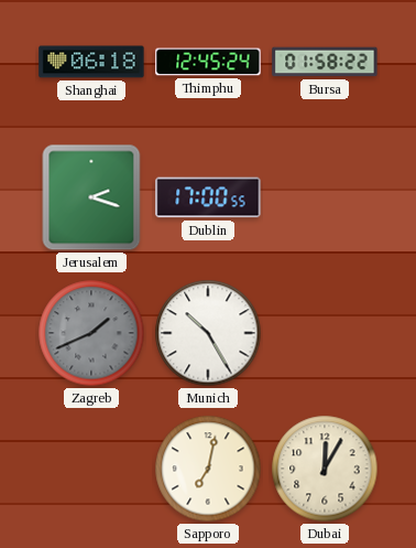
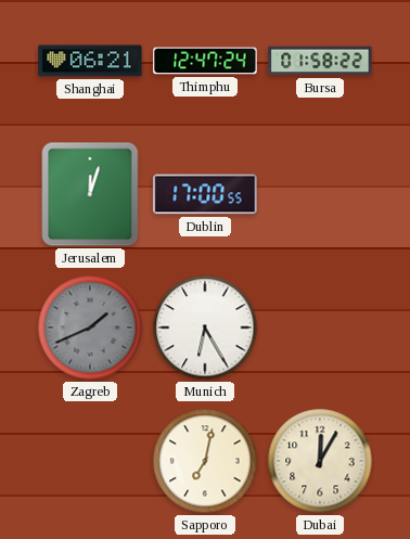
Shanghai: 06:18 -> 06:21 (90, 61)
Thimphu: 12:45 -> 12:47 (205, 61)
Jerusalem: 2:18 -> 12:03 (90, 194)
Munich: 10:25 -> 6:25 (205, 328)
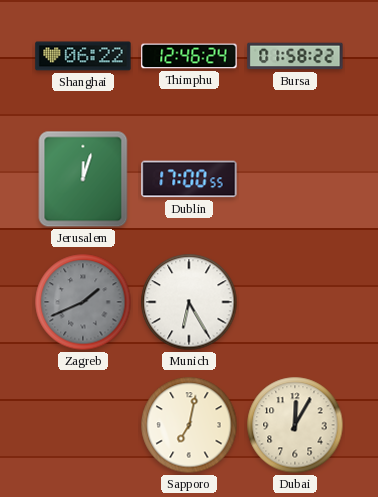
Shanghai: 06:21 -> 06:22 (83, 56)
Thimphu: 12:47 -> 12:46 (189, 56)
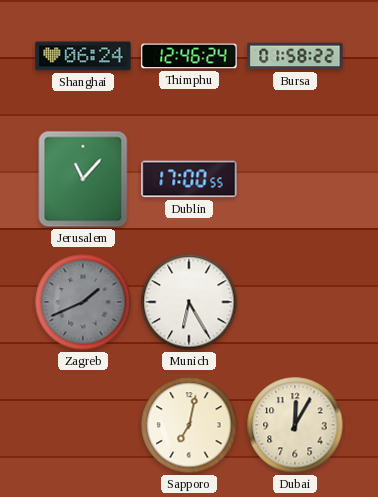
Shanghai: 06:22 -> 06:24 (83, 56)
Jerusalem: 12:03 -> 11:07 (83, 179)
